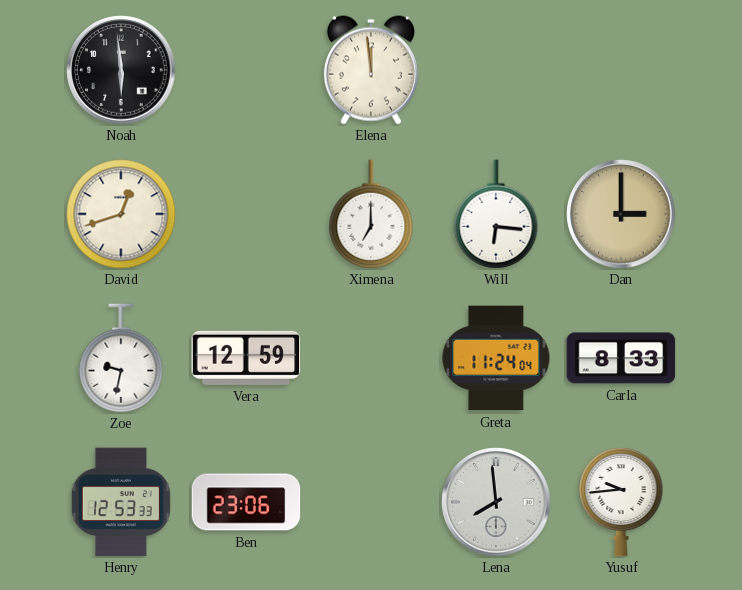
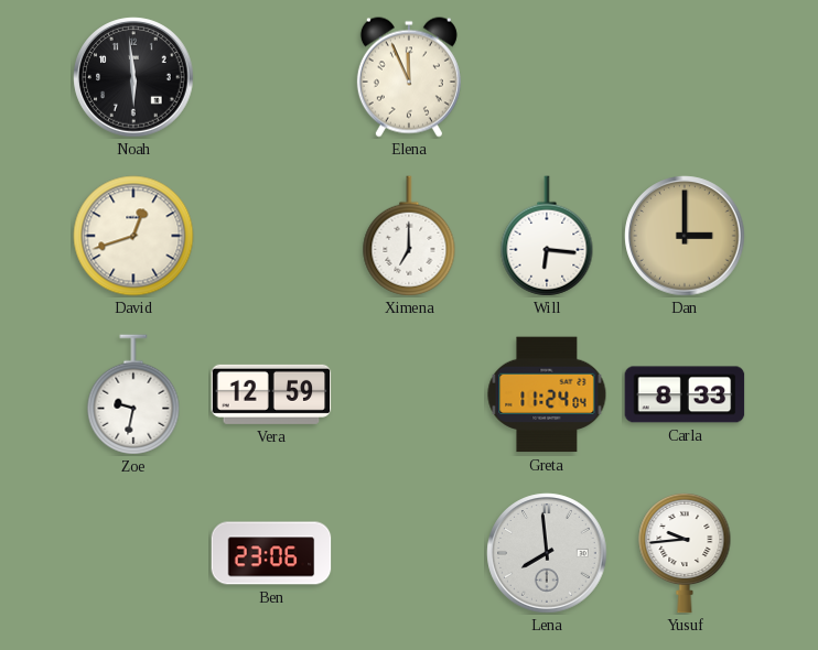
Elena: 11:59 -> 11:56 (409, 77)
Henry: 12:53 -> none (121, 502)
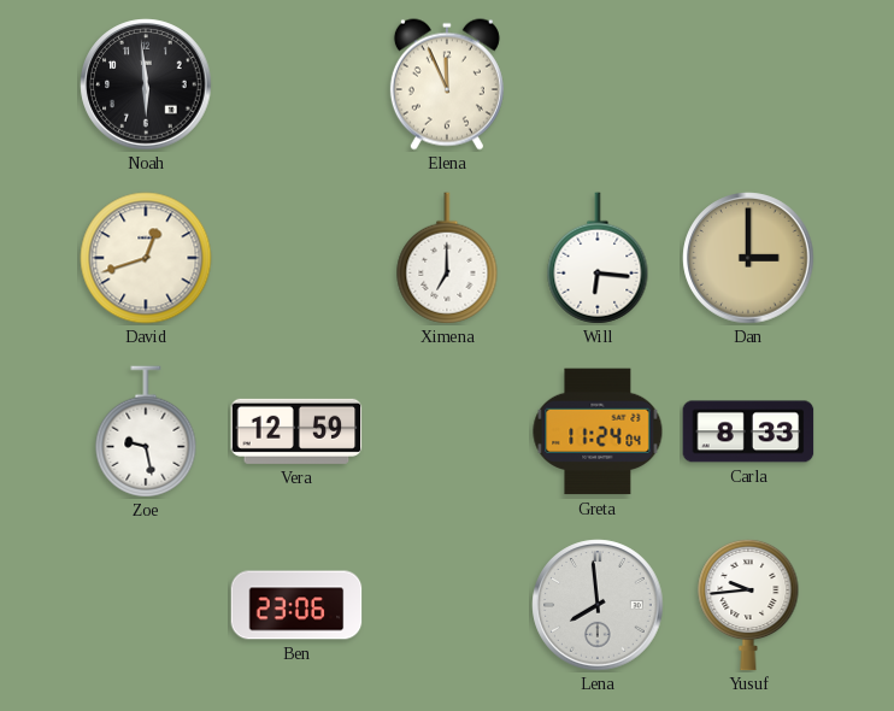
Zoe: 9:32 -> 9:28 (146, 431)
